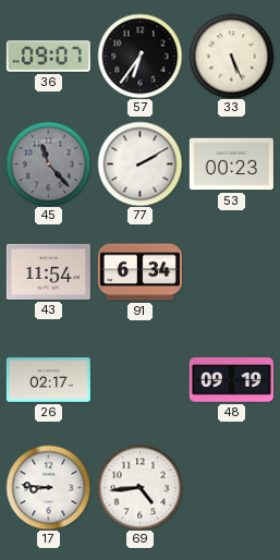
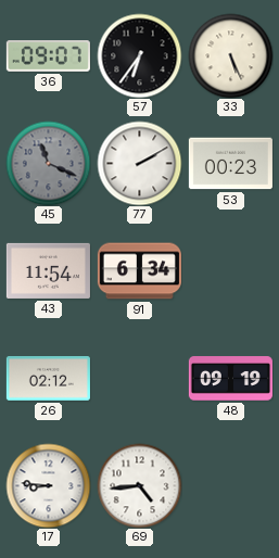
45: 11:23 -> 11:19 (48, 163)
26: 02:17 -> 02:12 (48, 379)
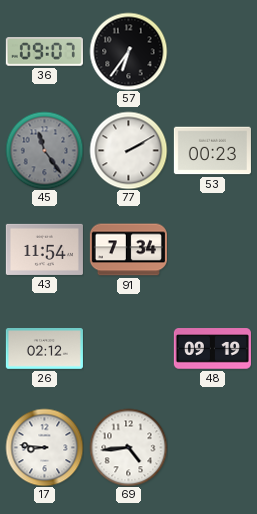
33: 5:26 -> none (230, 55)
45: 11:19 -> 11:24 (44, 150)
91: 6:34 -> 7:34 (128, 250)
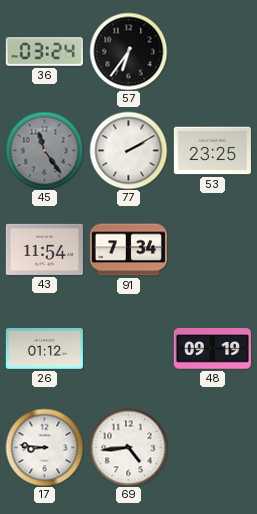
36: 09:07 -> 03:24 (44, 52)
53: 00:23 -> 23:25 (212, 151)
26: 02:12 -> 01:12 (44, 349)
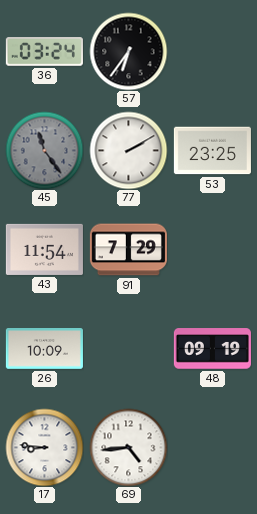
91: 7:34 -> 7:29 (128, 250)
26: 01:12 -> 10:09 (44, 349)
